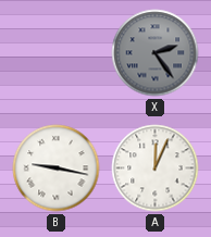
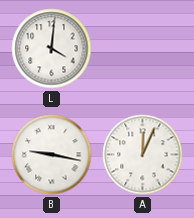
L: none -> 4:01 (52, 49)
X: 2:24 -> none (156, 53)
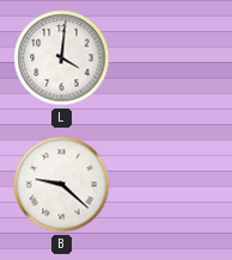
B: 9:17 -> 9:22 (62, 185)
A: 12:04 -> none (143, 155)
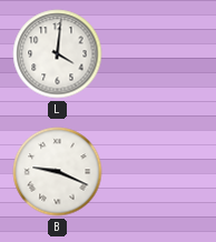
B: 9:22 -> 9:19 (58, 172)
